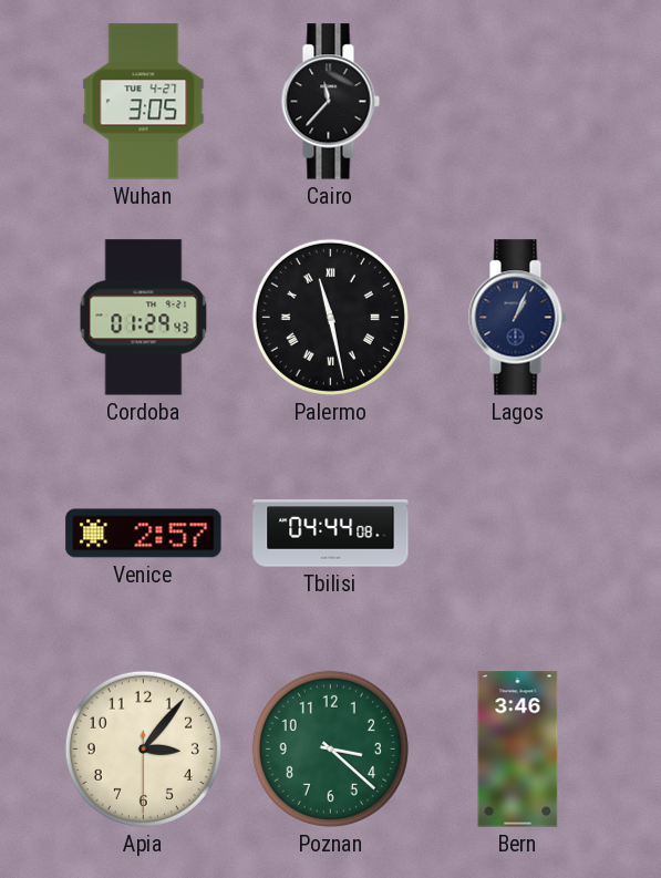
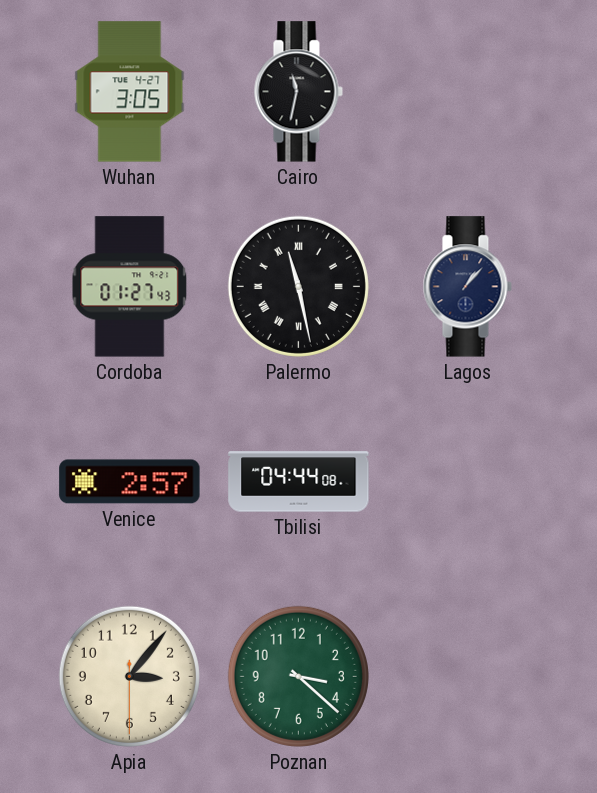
Cairo: 11:37 -> 11:32 (298, 92)
Cordoba: 01:29 -> 01:27 (130, 287)
Lagos: 1:04 -> 1:07 (467, 287)
Bern: 3:46 -> none (518, 750)
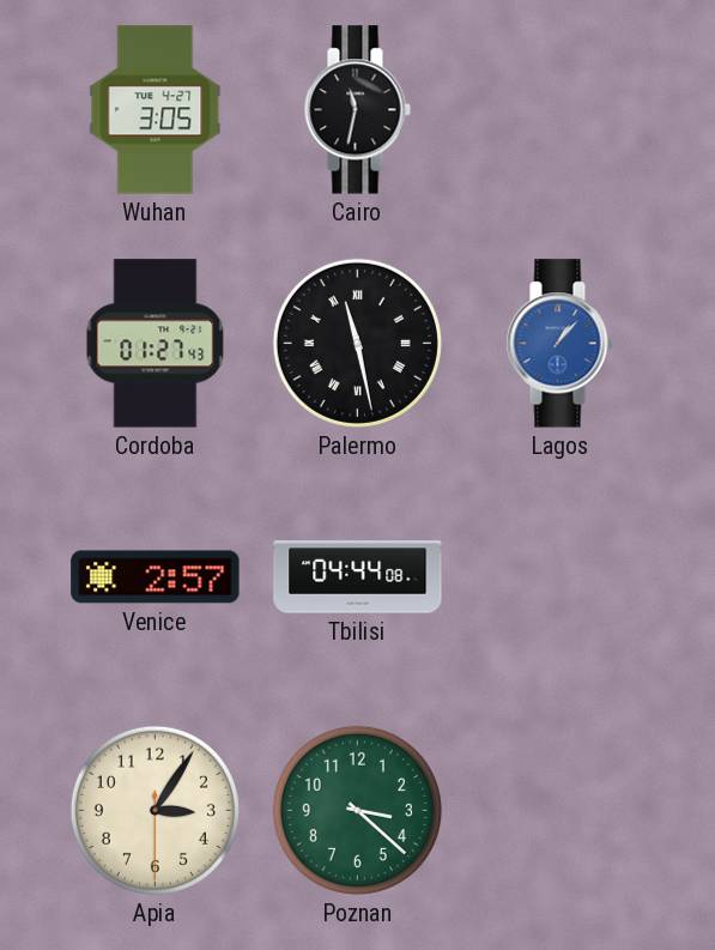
Lagos dial: navy -> blue (559, 344)
Apia: 3:06 -> 3:05 (154, 810)
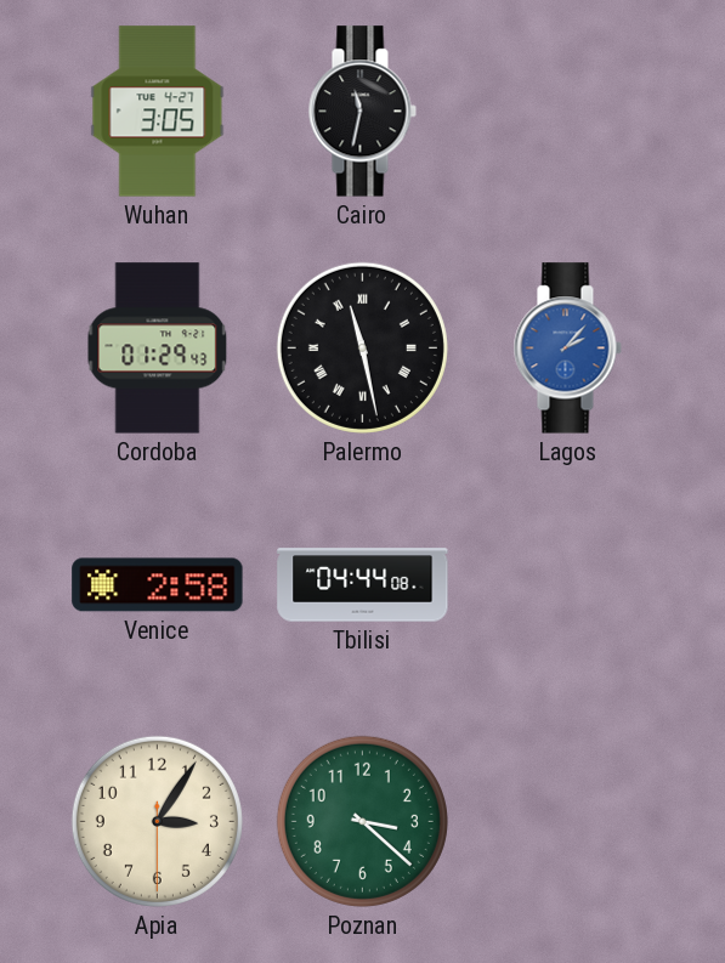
Cordoba: 01:27 -> 01:29 (158, 349)
Lagos: 1:07 -> 2:07 (567, 349)
Venice: 2:57 -> 2:58 (158, 585)
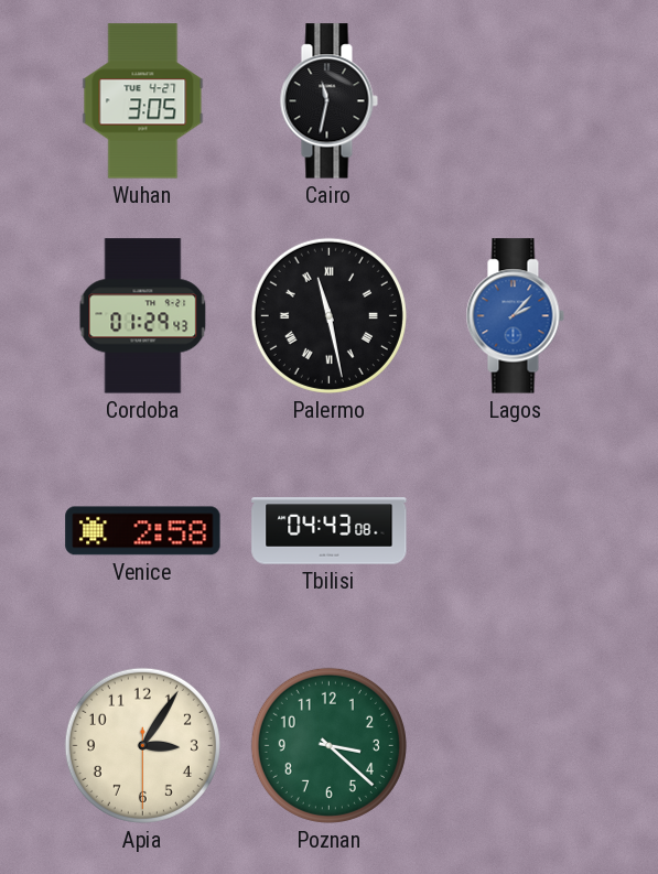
Tbilisi: 04:44 -> 04:43 (330, 531)
